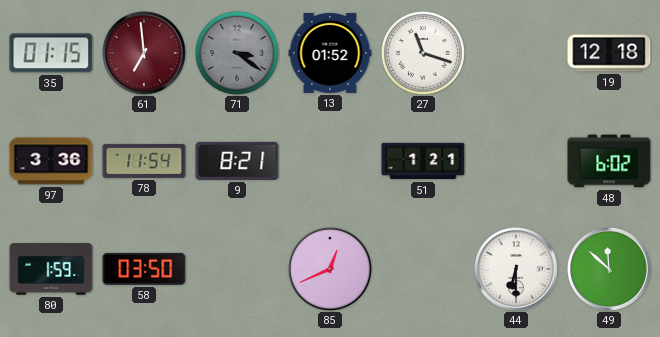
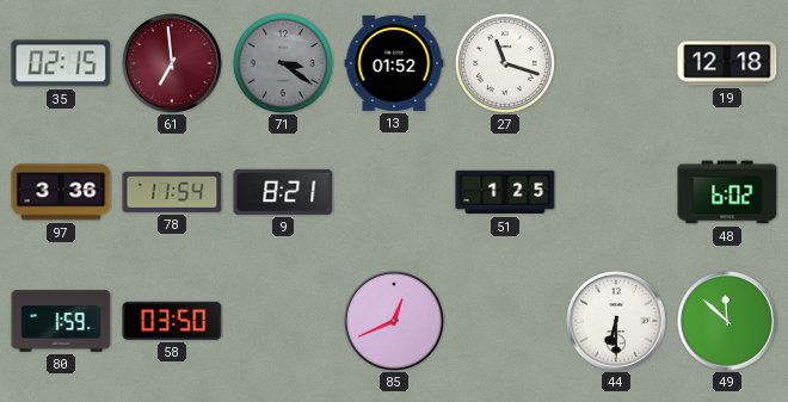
35: 01:15 -> 02:15 (61, 63)
51: 1:21 -> 1:25 (505, 192)
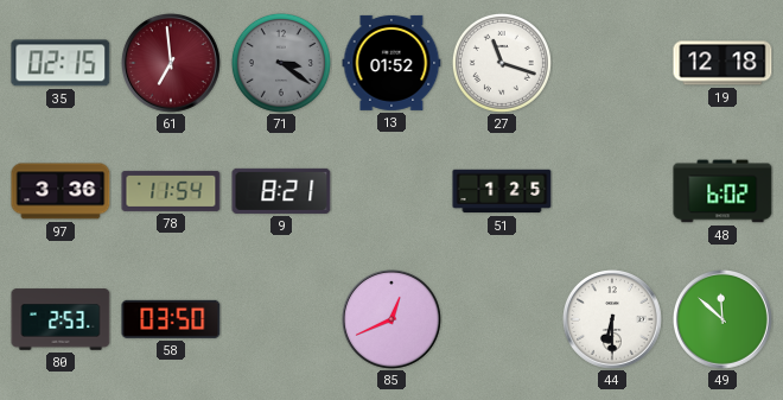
80: 1:59 -> 2:53 (61, 319)
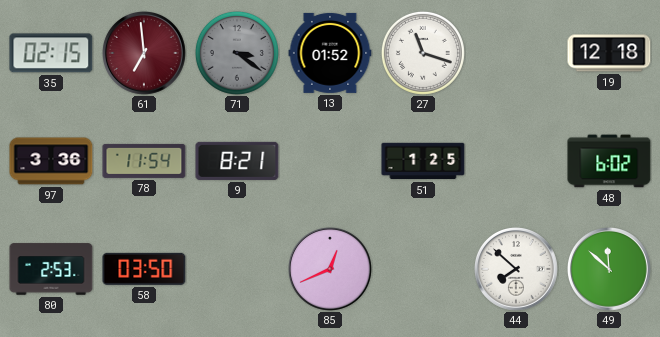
44: 6:30 -> 7:52 (517, 270)
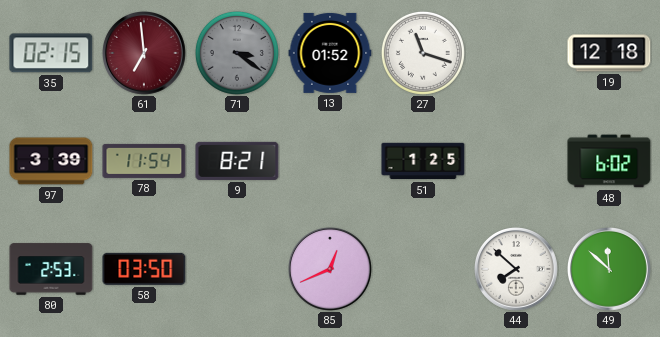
97: 3:36 -> 3:39 (51, 161)
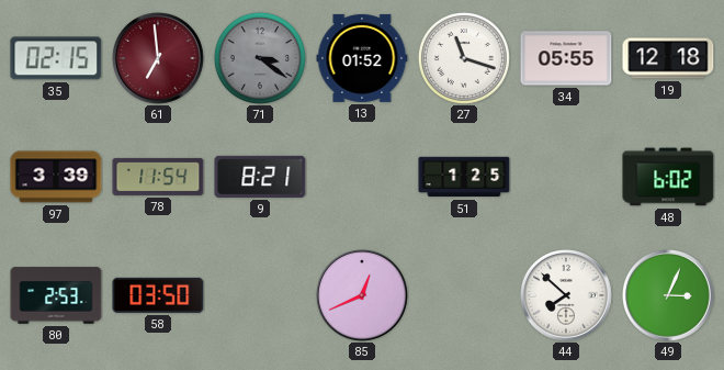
34: none -> 05:55 (566, 58)
49: 11:52 -> 3:04 (669, 296)
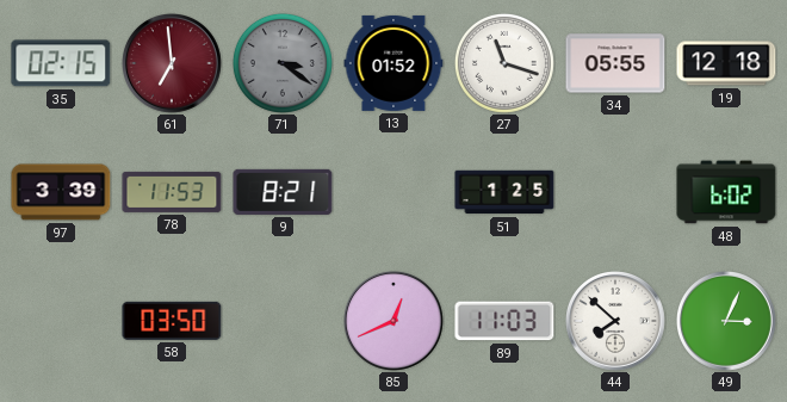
78: 11:54 -> 11:53 (172, 192)
80: 2:53 -> none (56, 295)
89: none -> 11:03 (504, 321)
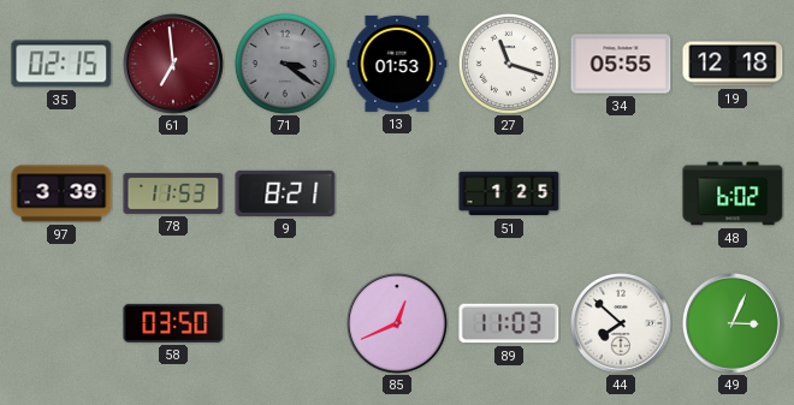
13: 01:52 -> 01:53 (397, 64)
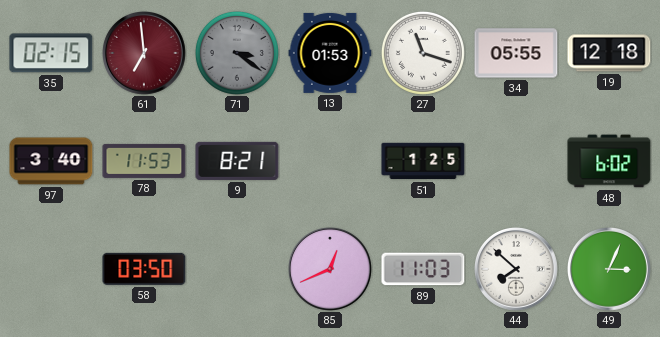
97: 3:39 -> 3:40 (51, 161)
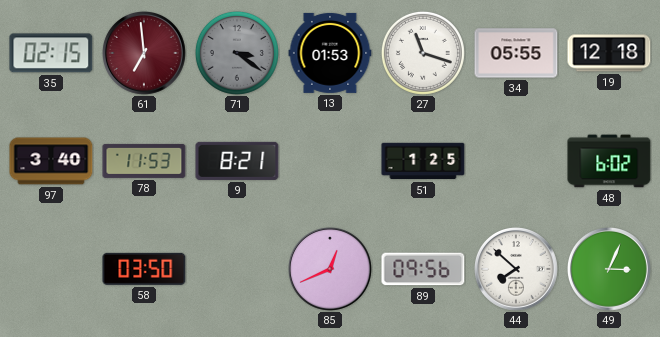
89: 11:03 -> 09:56 (423, 269)
